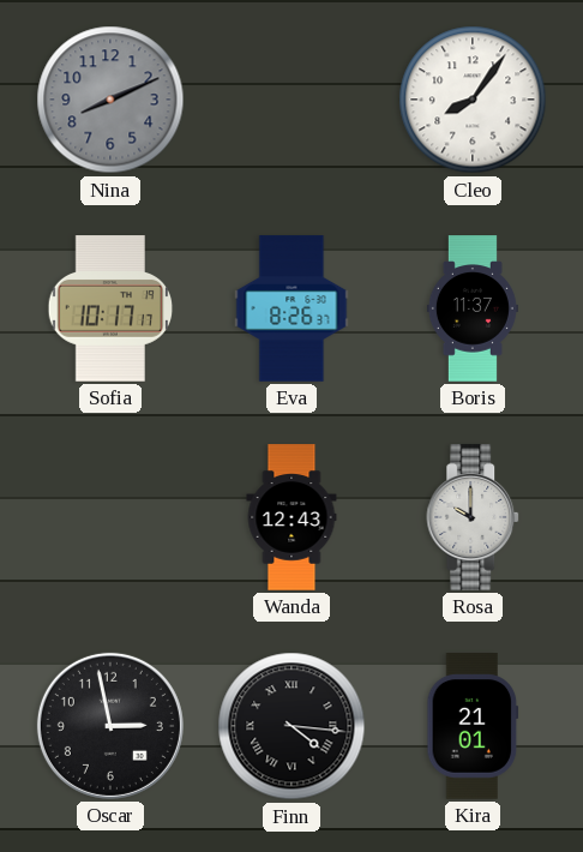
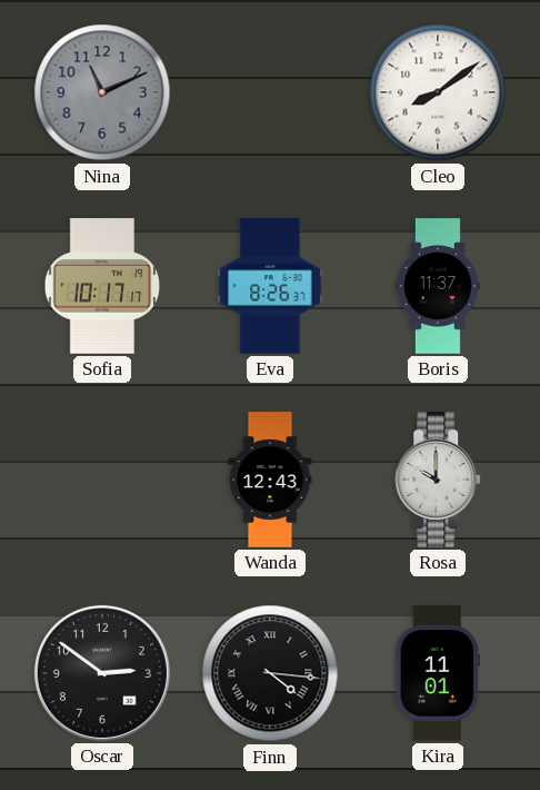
Nina: 8:11 -> 11:11 (102, 92)
Cleo: 8:06 -> 8:09 (438, 92)
Oscar: 2:58 -> 2:51 (102, 673)
Kira: 21:01 -> 11:01 (438, 673)
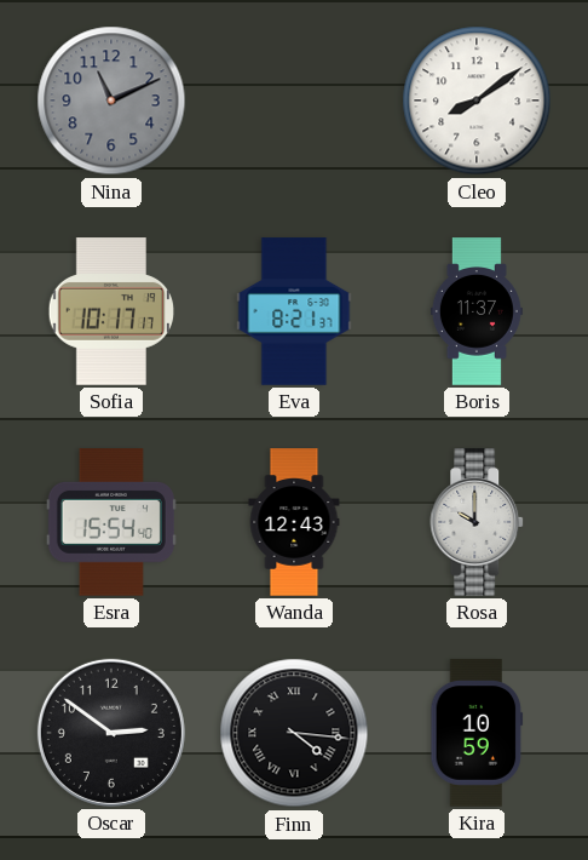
Eva: 8:26 -> 8:21 (294, 311)
Esra: none -> 15:54 (111, 522)
Kira: 11:01 -> 10:59 (477, 733)
